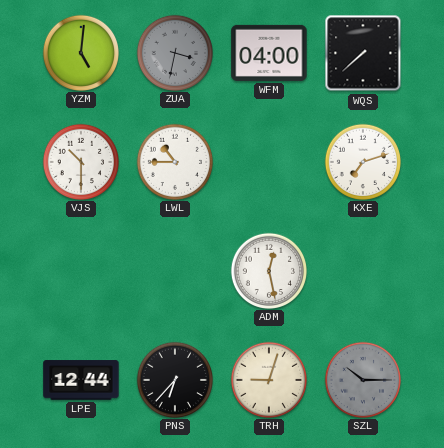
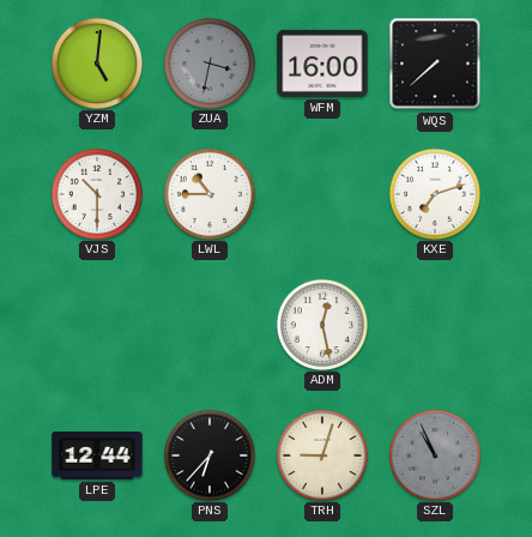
WFM: 04:00 -> 16:00 (322, 64)
SZL: 10:15 -> 10:56 (434, 454)
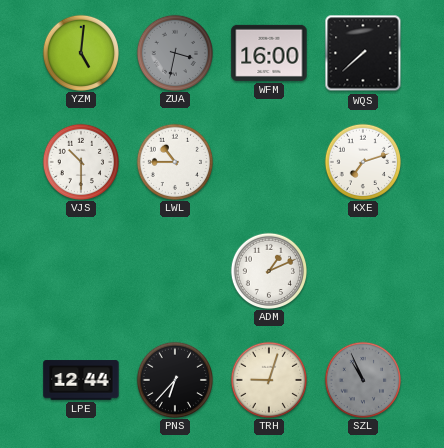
ADM: 12:28 -> 1:11 (268, 270)
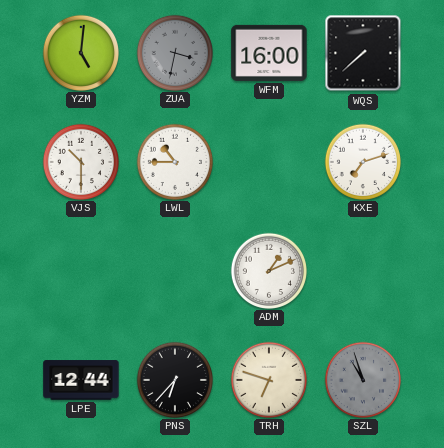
TRH: 9:03 -> 6:48 (268, 379)
SZL: 10:56 -> 10:57 (362, 379)
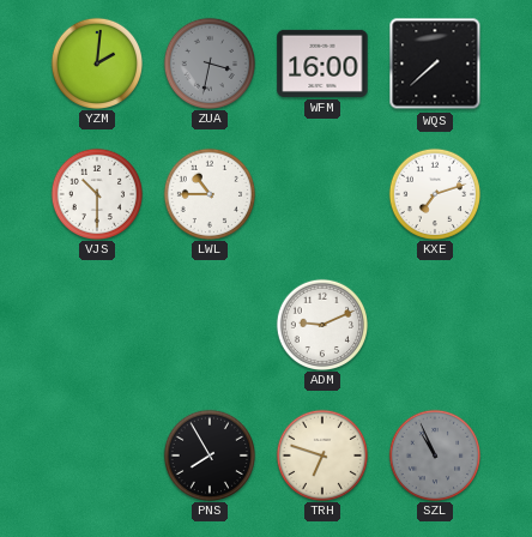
YZM: 5:01 -> 2:01 (96, 62)
ADM: 1:11 -> 9:11 (321, 324)
LPE: 12:44 -> none (81, 380)
PNS: 6:37 -> 7:55 (208, 454)
SZL: 10:57 -> 10:56 (434, 454)
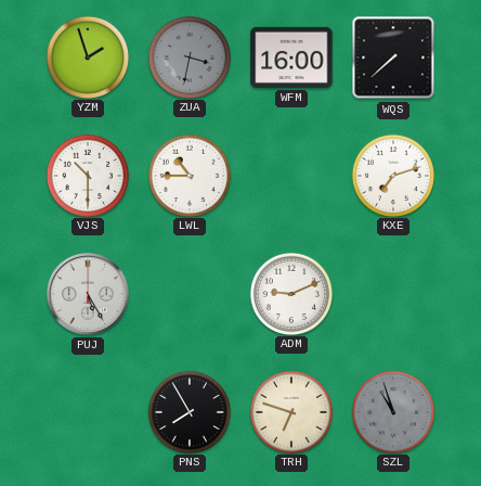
YZM: 2:01 -> 1:57 (87, 56)
PUJ: none -> 5:25 (88, 294)
SZL: 10:56 -> 10:57 (392, 411)
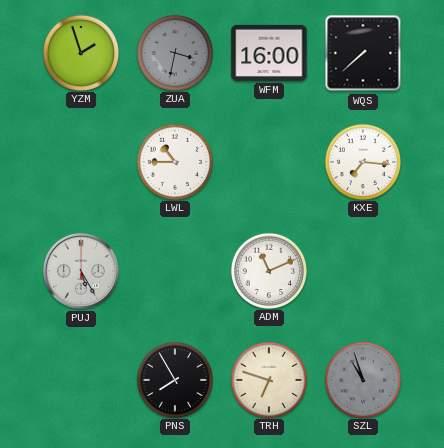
VJS: 10:30 -> none (87, 175)
KXE: 7:12 -> 7:16 (362, 161)
ADM: 9:11 -> 11:11 (268, 270)
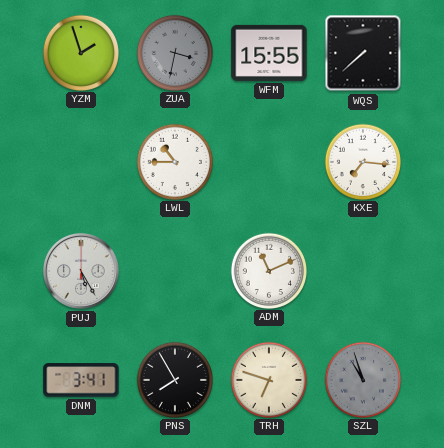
WFM: 16:00 -> 15:55 (269, 53)
DNM: none -> 3:41 (81, 380)
